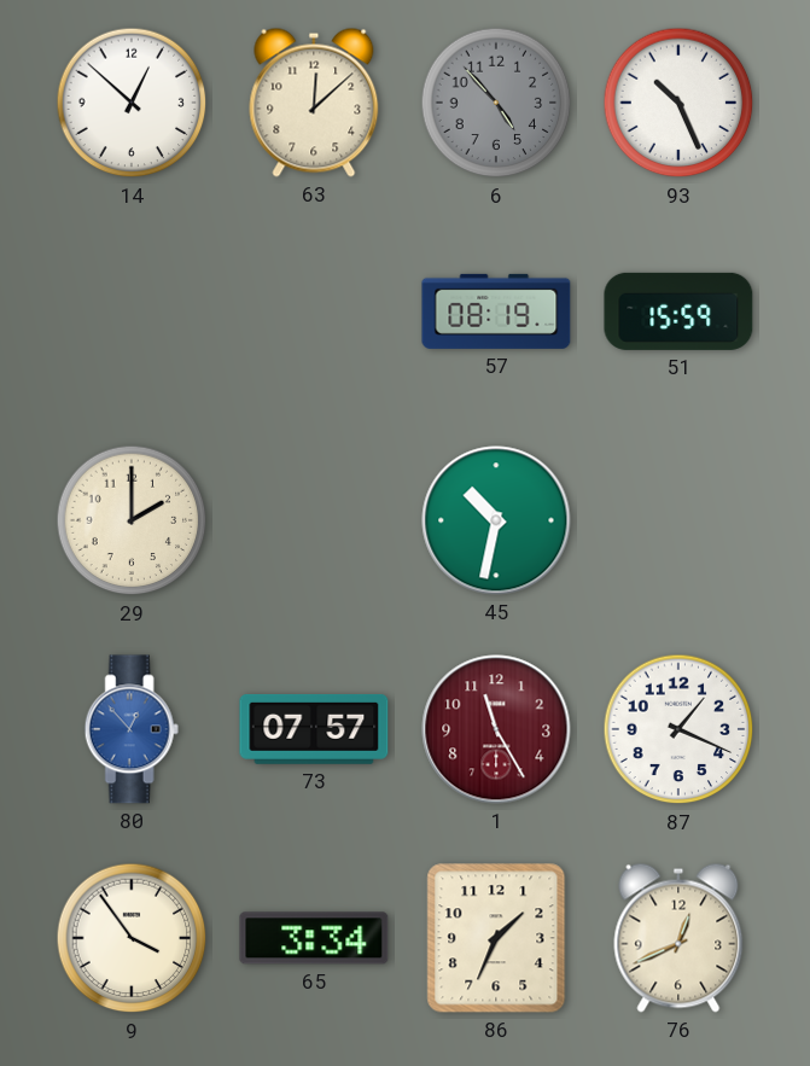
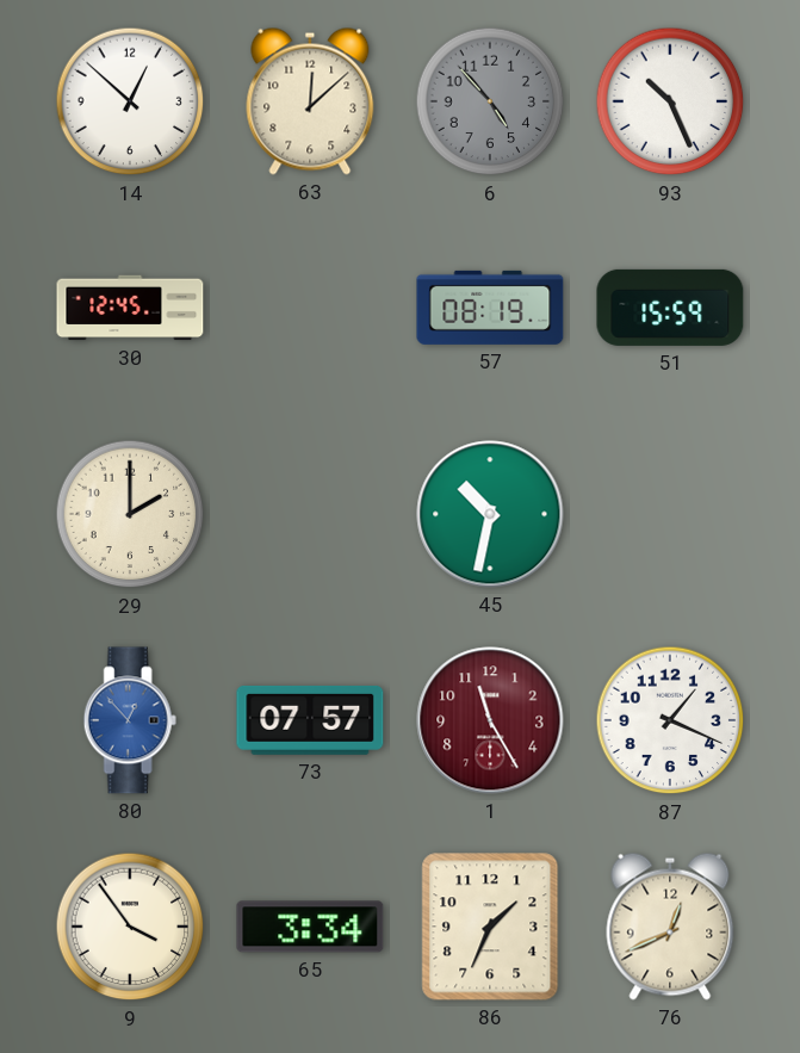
30: none -> 12:45 (130, 308)
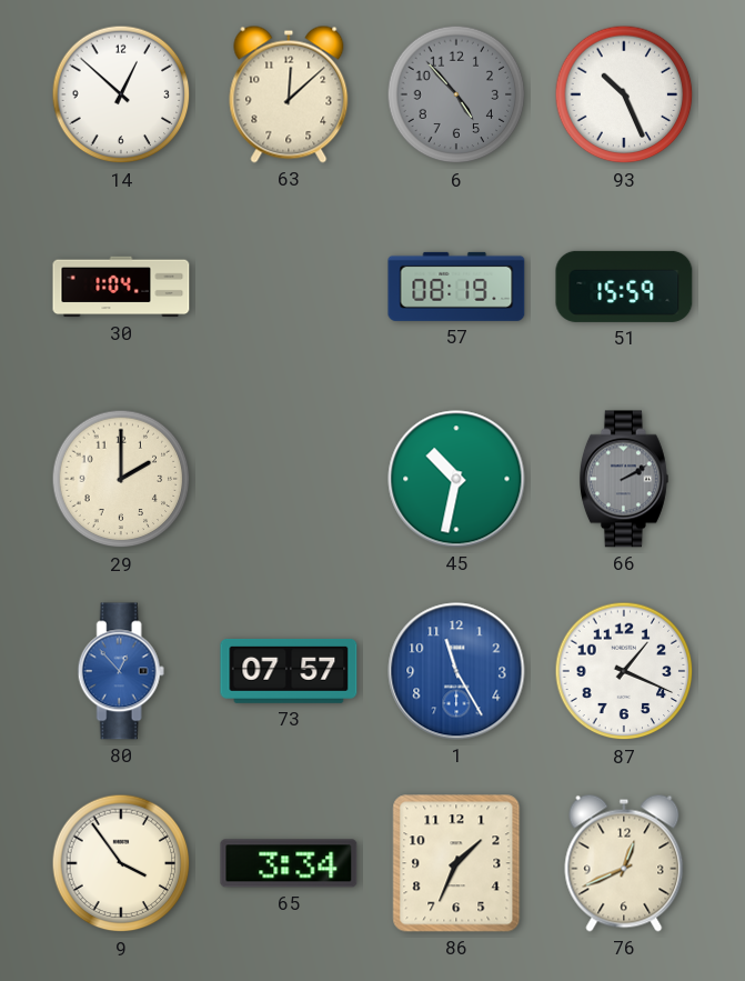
30: 12:45 -> 1:04 (121, 287)
66: none -> 2:10 (624, 479)
1 dial: burgundy -> blue (456, 671)
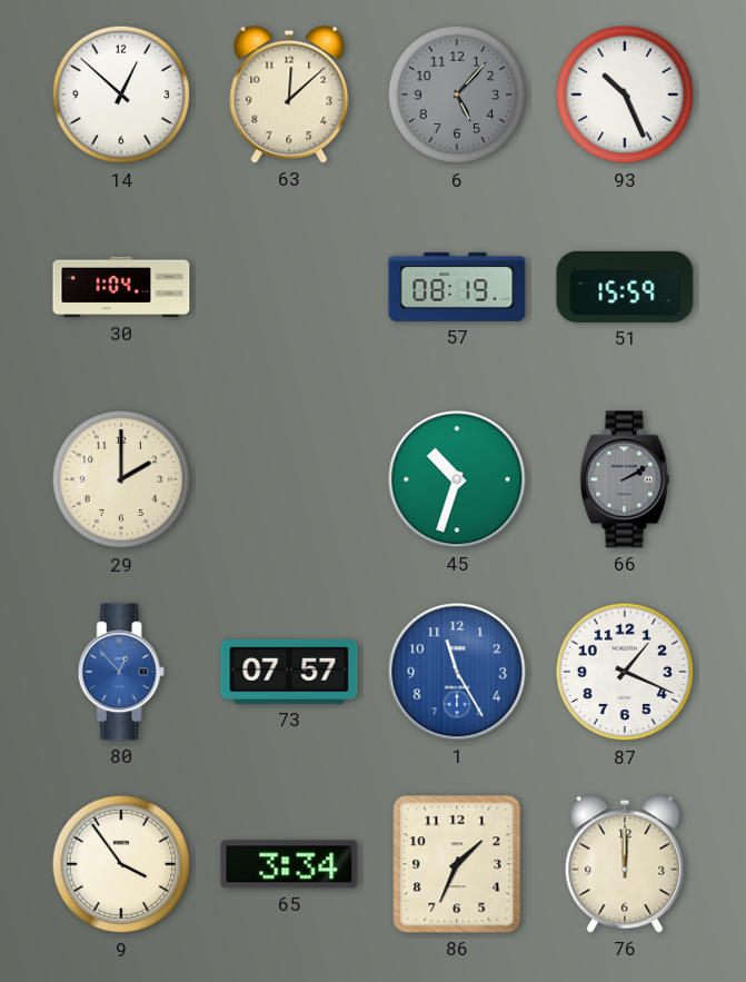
6: 4:53 -> 5:07 (457, 95)
45: 10:32 -> 10:33 (457, 479)
76: 12:41 -> 12:00 (625, 864)
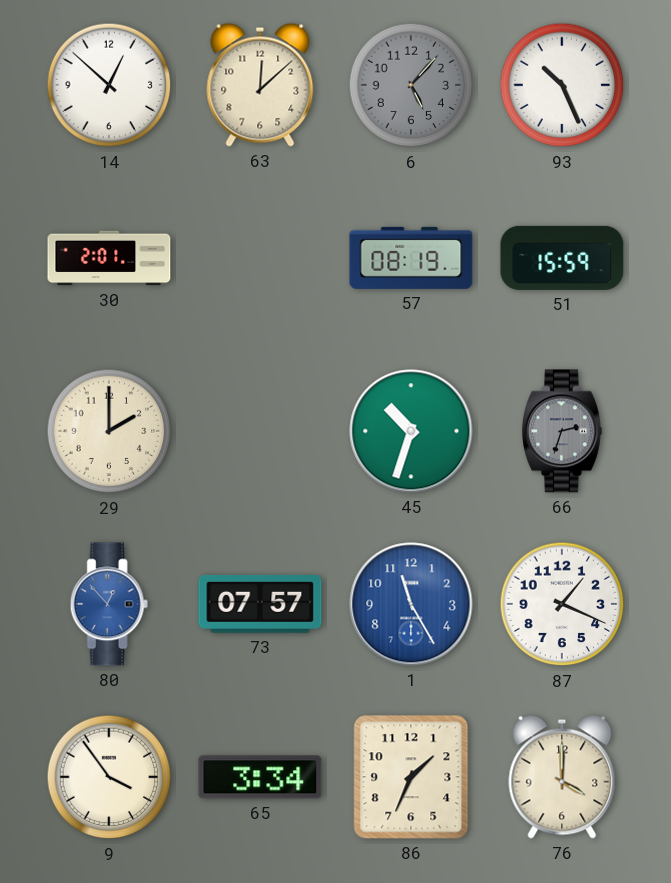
30: 1:04 -> 2:01 (109, 258)
66: 2:10 -> 2:33 (562, 431)
76: 12:00 -> 4:00 (562, 777)
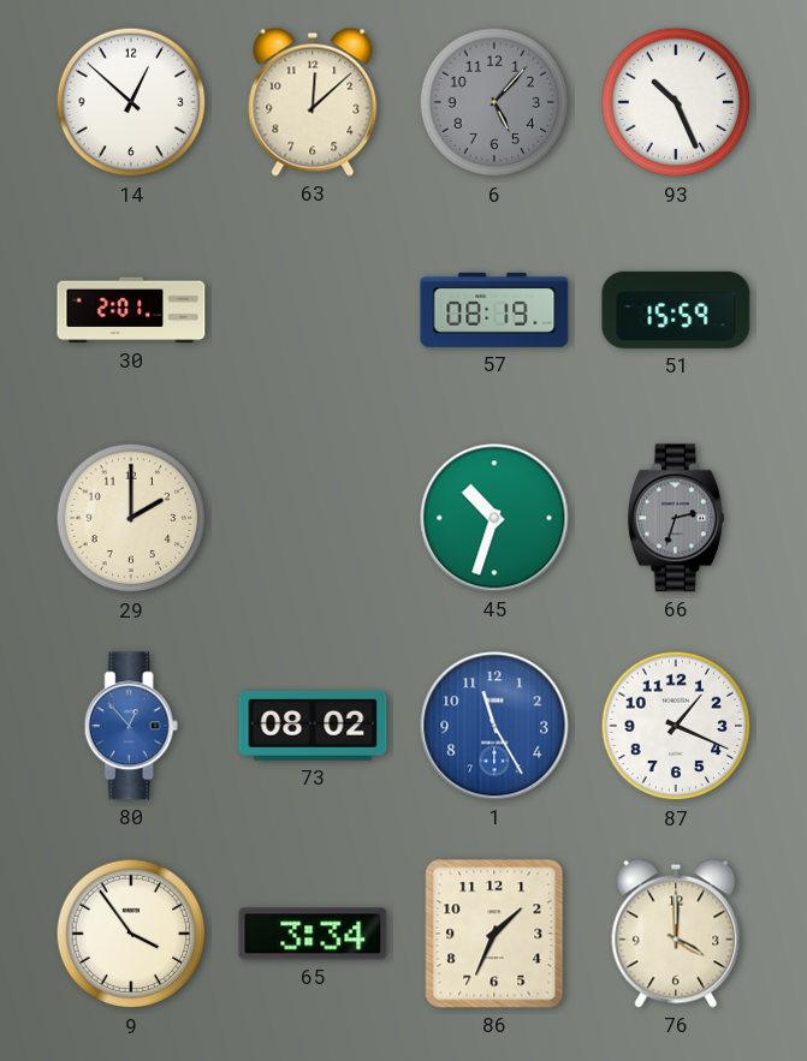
73: 07:57 -> 08:02 (313, 726)
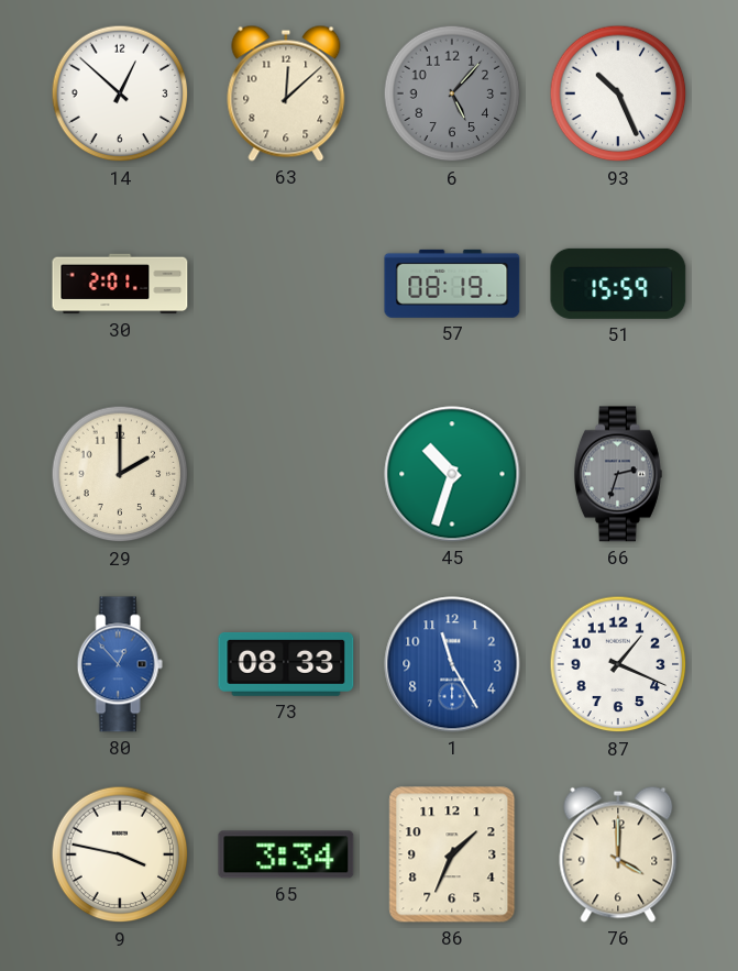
73: 08:02 -> 08:33 (286, 664)
9: 3:54 -> 3:47 (120, 854)
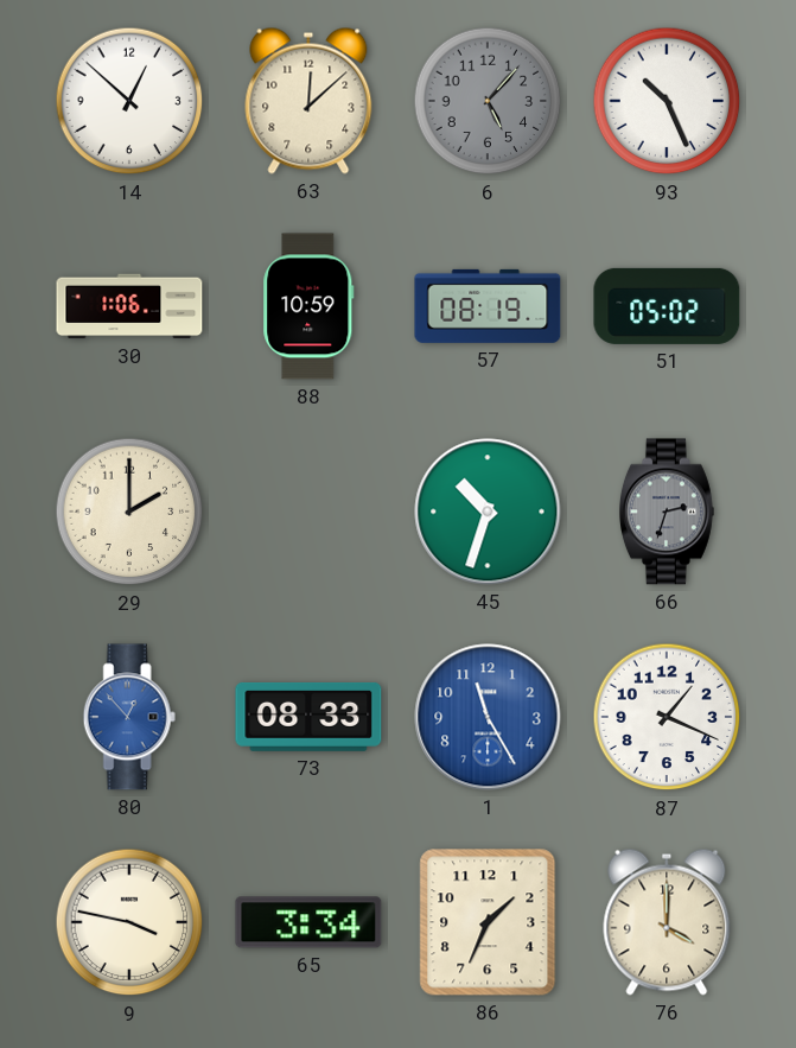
30: 2:01 -> 1:06 (129, 306)
88: none -> 10:59 (308, 306)
51: 15:59 -> 05:02 (667, 306)
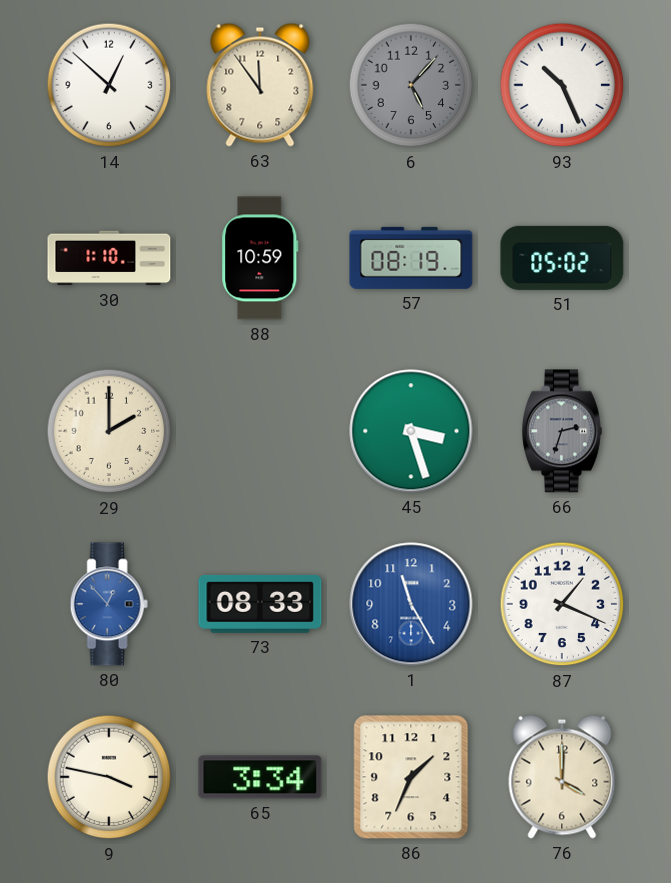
63: 12:08 -> 11:54 (260, 85)
30: 1:06 -> 1:10 (109, 258)
45: 10:33 -> 3:27 (411, 431)
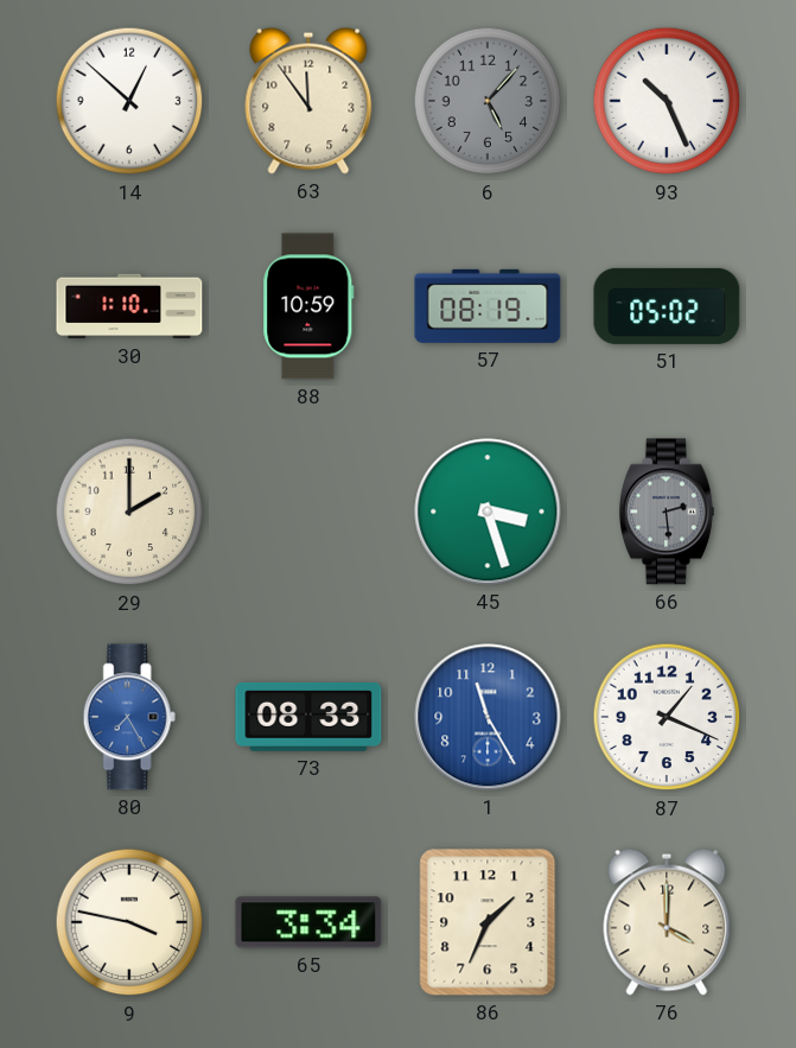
66: 2:33 -> 2:29 (667, 512)
80: 12:53 -> 7:25 (129, 717)
